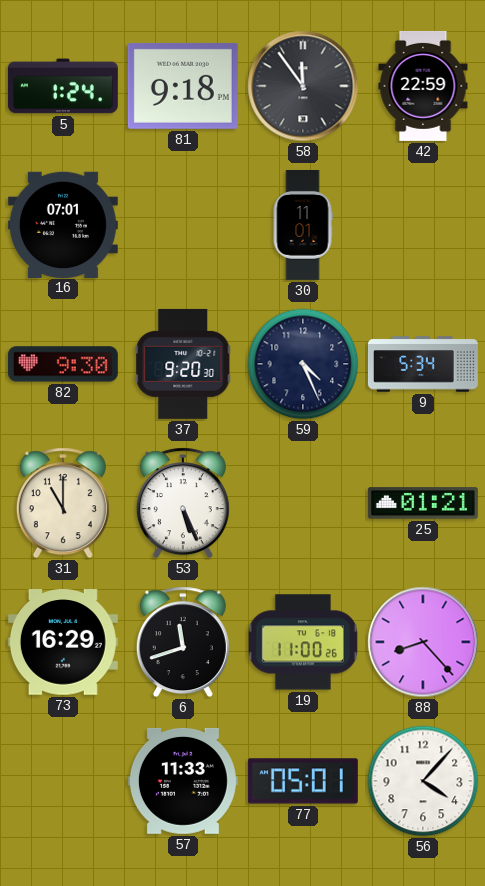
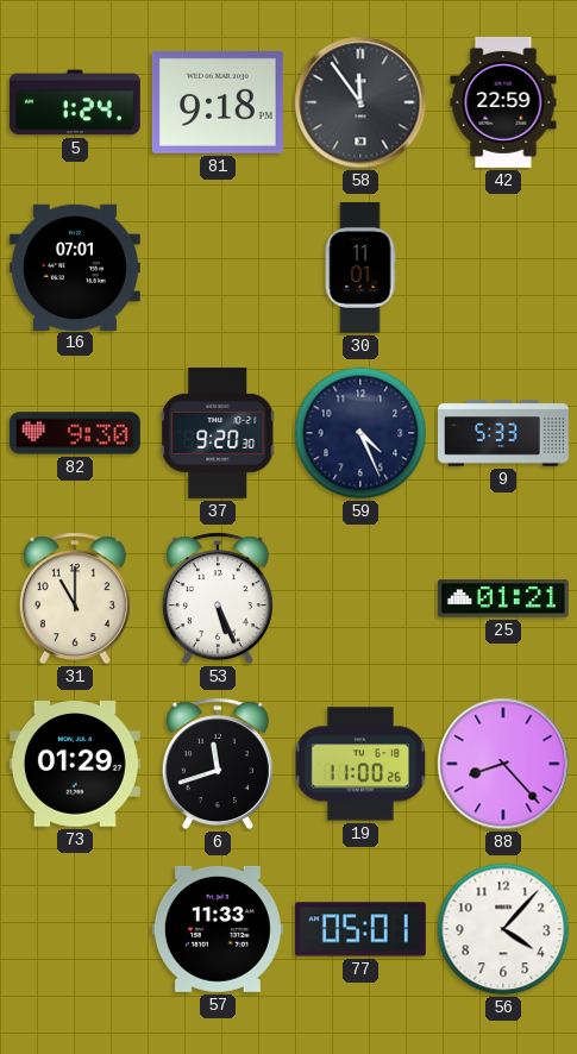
9: 5:34 -> 5:33 (503, 433)
73: 16:29 -> 01:29 (75, 764)
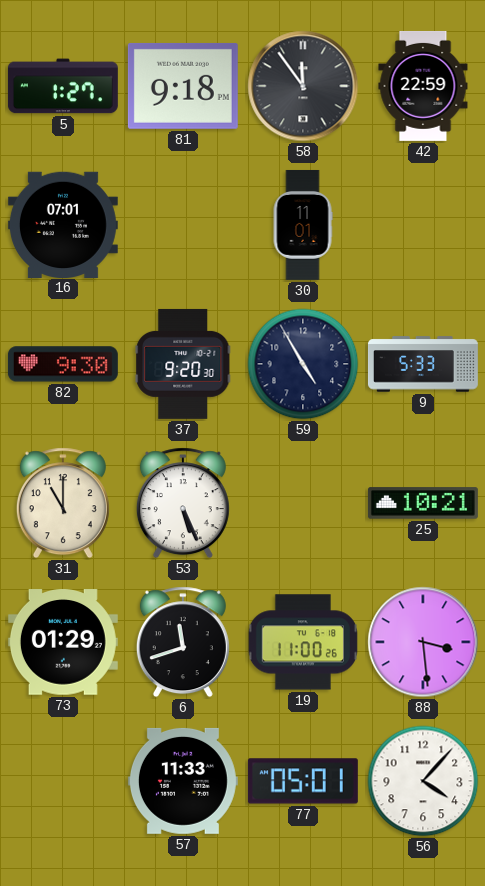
5: 1:24 -> 1:27 (63, 86)
59: 4:26 -> 4:55 (303, 364)
25: 01:21 -> 10:21 (423, 503)
88: 8:23 -> 3:29 (423, 642)
